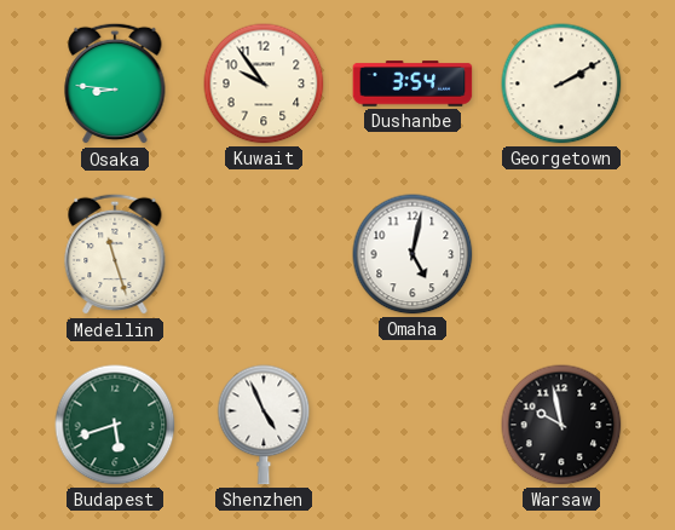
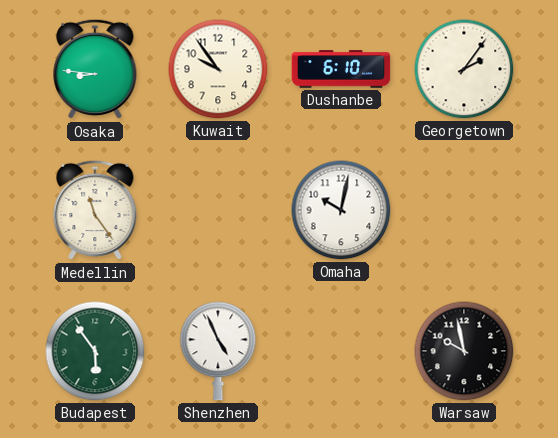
Dushanbe: 3:54 -> 6:10 (341, 69)
Georgetown: 2:10 -> 2:06 (464, 69)
Medellin: 11:27 -> 11:24 (95, 210)
Omaha: 5:02 -> 10:02 (341, 210)
Budapest: 5:42 -> 5:54 (95, 351)
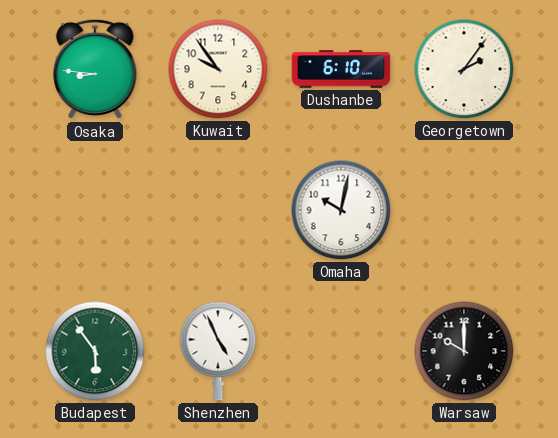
Medellin: 11:24 -> none (95, 210)
Warsaw: 9:58 -> 10:00 (464, 351)
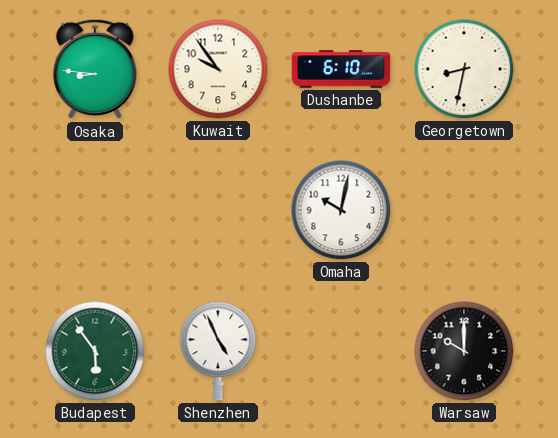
Georgetown: 2:06 -> 8:32 (464, 69)
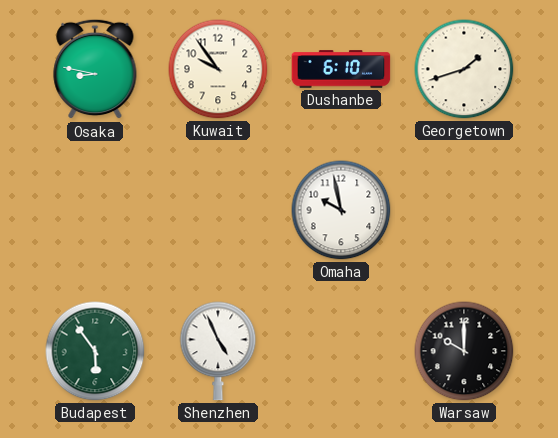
Osaka: 8:46 -> 8:47 (95, 69)
Georgetown: 8:32 -> 1:42 (464, 69)
Omaha: 10:02 -> 9:58 (341, 210)
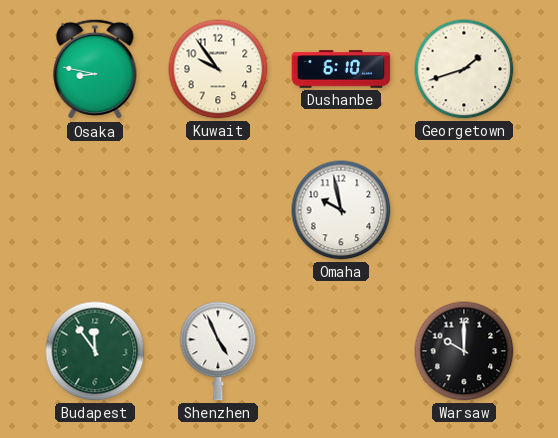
Budapest: 5:54 -> 11:54 (95, 351)
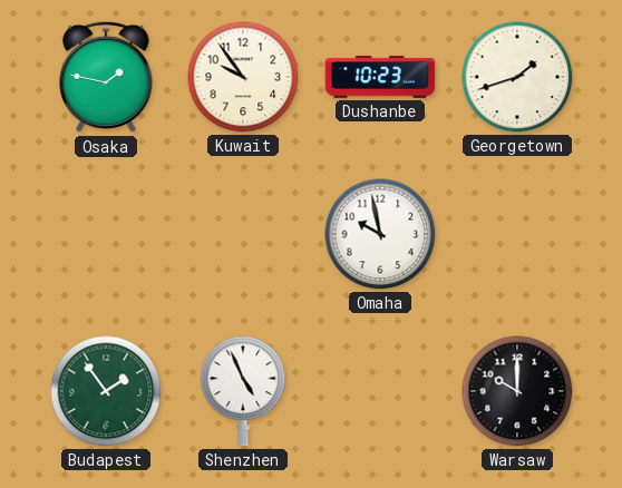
Osaka: 8:47 -> 1:47 (106, 77)
Dushanbe: 6:10 -> 10:23 (380, 77)
Budapest: 11:54 -> 1:54 (106, 391)
